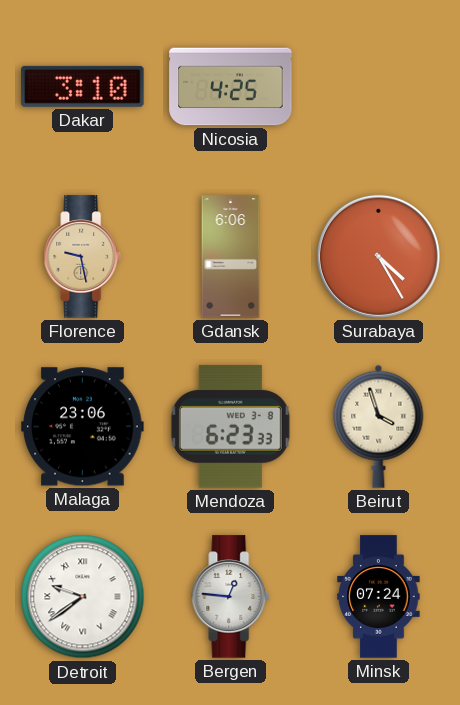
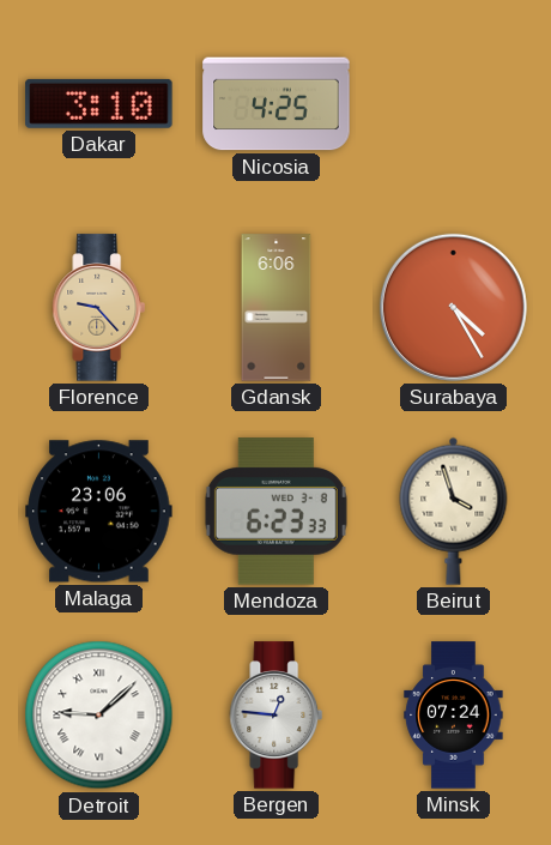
Florence: 9:28 -> 9:23 (99, 308)
Detroit: 9:39 -> 9:08 (99, 716)
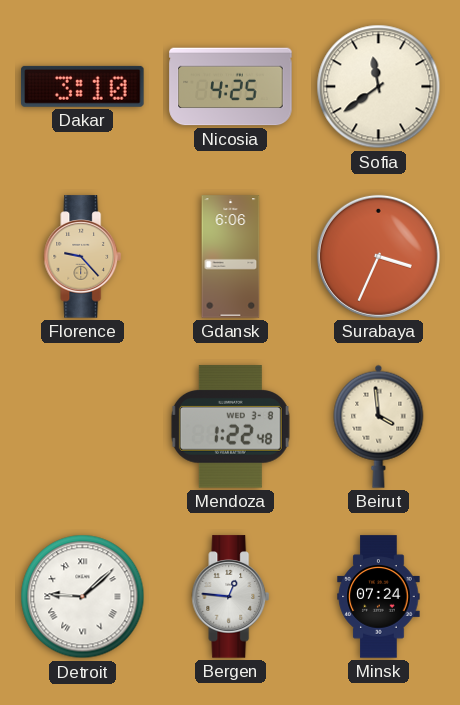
Sofia: none -> 11:39 (379, 87)
Surabaya: 4:25 -> 3:34 (378, 256)
Malaga: 23:06 -> none (99, 512)
Mendoza: 6:23 -> 1:22 (230, 427)
Beirut: 3:57 -> 3:59 (379, 426)
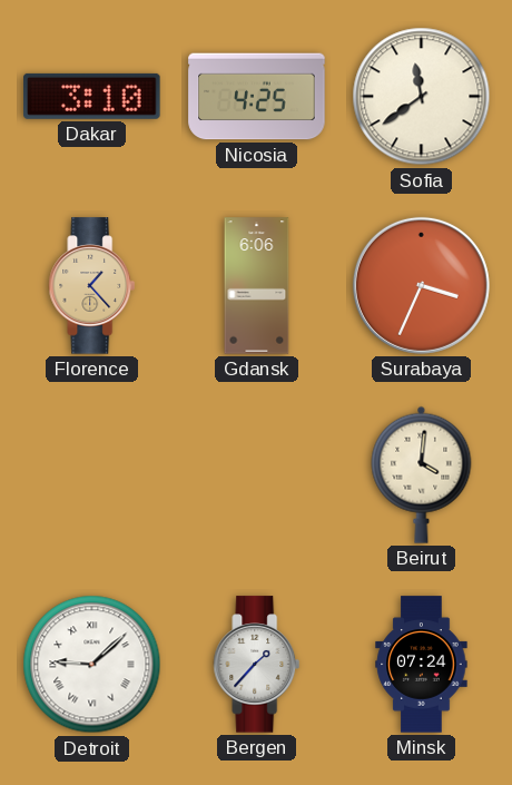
Florence: 9:23 -> 1:23 (92, 286)
Mendoza: 1:22 -> none (230, 427)
Beirut: 3:59 -> 4:01 (422, 474)
Bergen: 12:46 -> 1:37 (257, 665)
